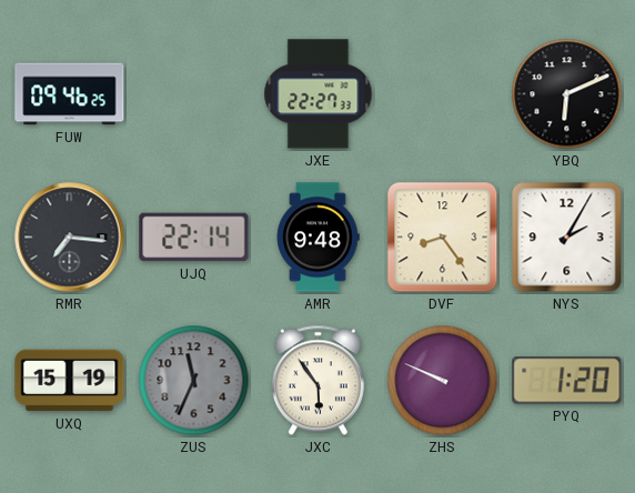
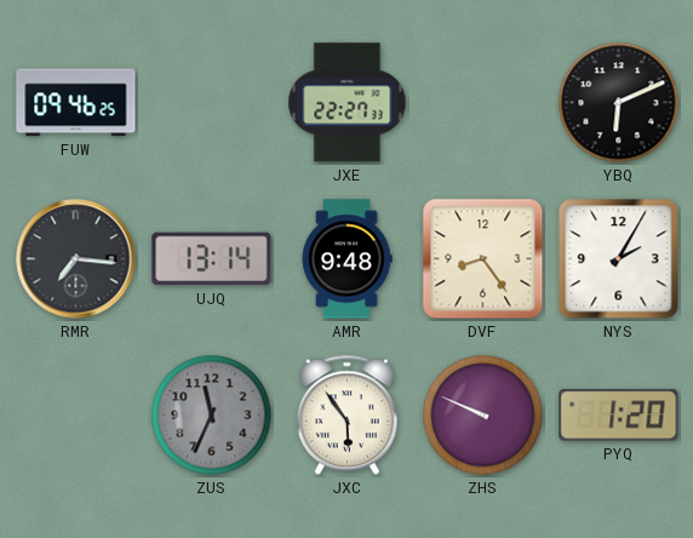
UJQ: 22:14 -> 13:14 (212, 259)
UXQ: 15:19 -> none (70, 381)
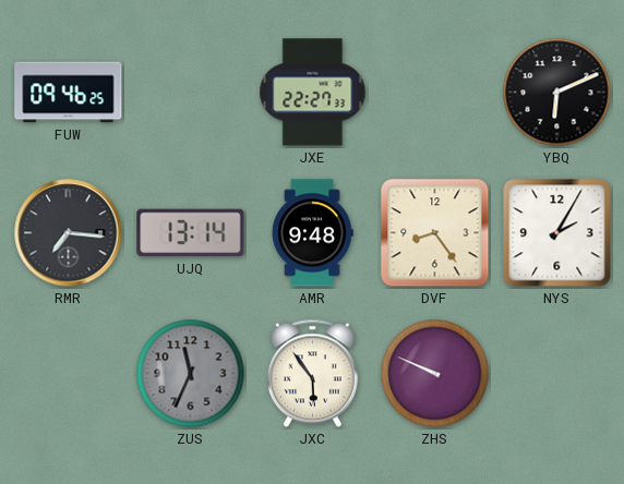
PYQ: 1:20 -> none (619, 416)
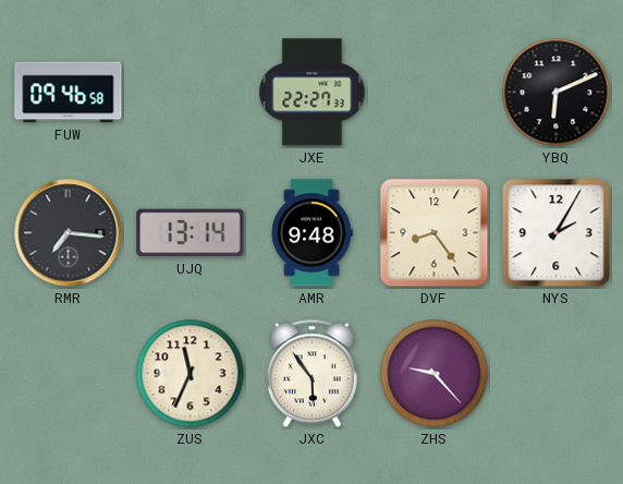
FUW: 09:46:25 -> 09:46:58 (69, 93)
ZUS dial: grey -> cream (191, 374)
ZHS: 9:49 -> 9:23 (435, 374)
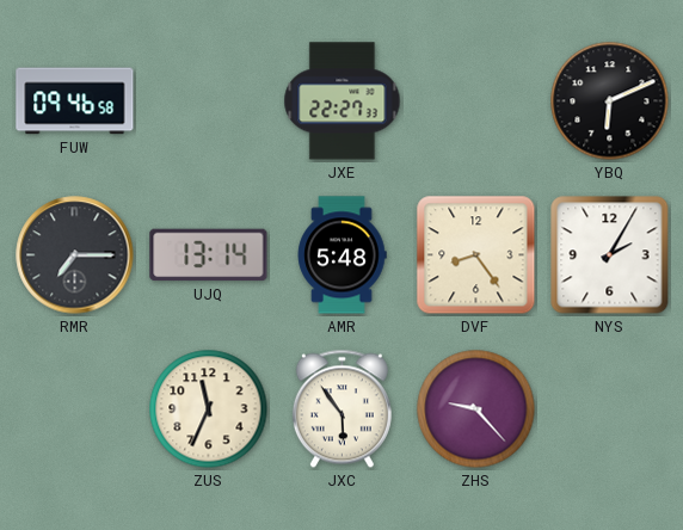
RMR: 7:16 -> 7:15 (75, 255)
AMR: 9:48 -> 5:48 (341, 255)
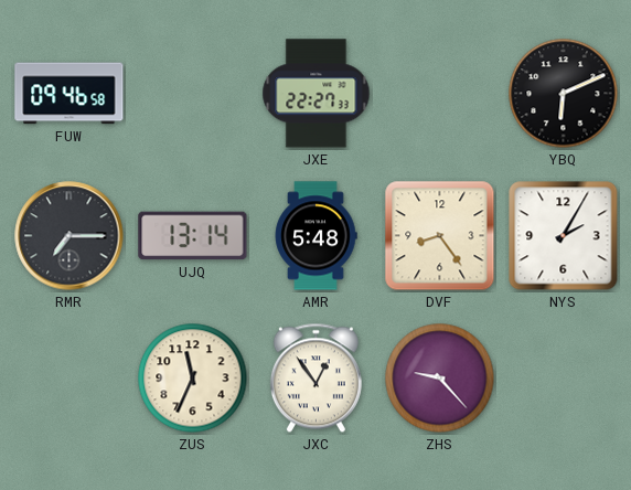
JXC: 5:54 -> 12:54 (315, 379)
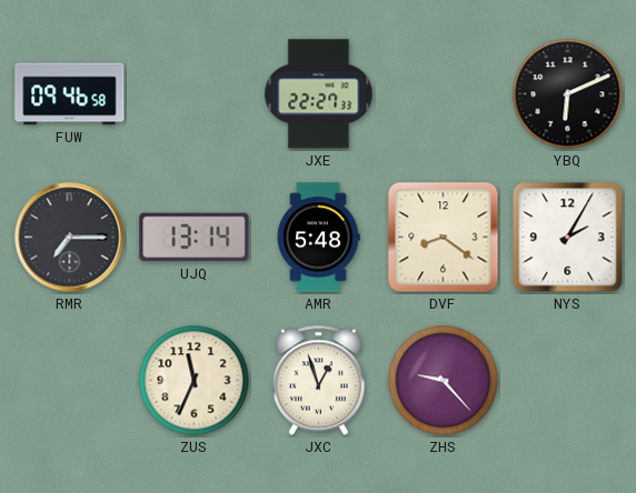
DVF: 8:24 -> 8:21 (444, 238)
JXC: 12:54 -> 12:57 (318, 381)
